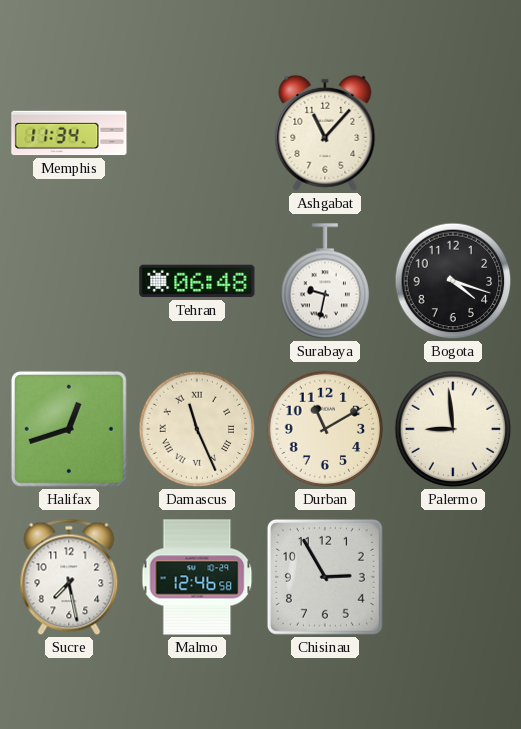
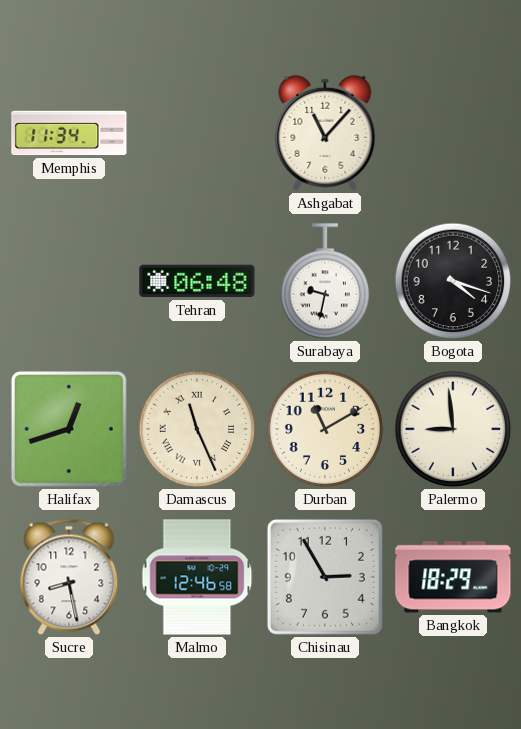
Sucre: 7:28 -> 8:28 (69, 577)
Bangkok: none -> 18:29 (453, 577)
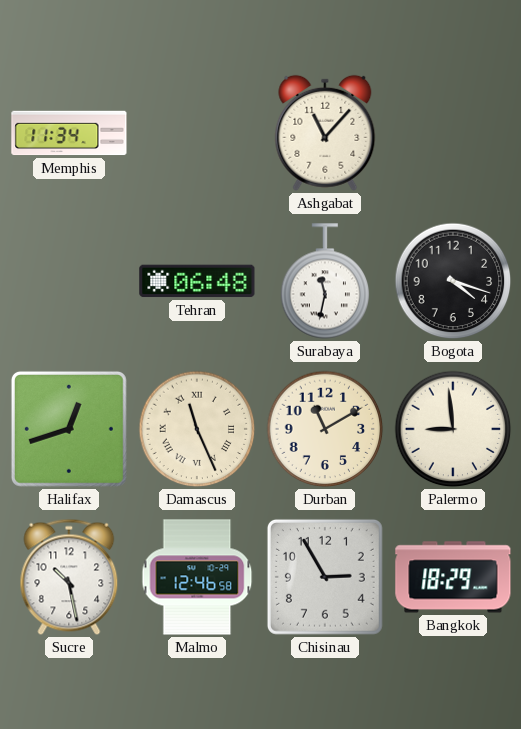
Surabaya: 9:32 -> 11:32 (325, 281)
Sucre: 8:28 -> 10:28 (69, 577)
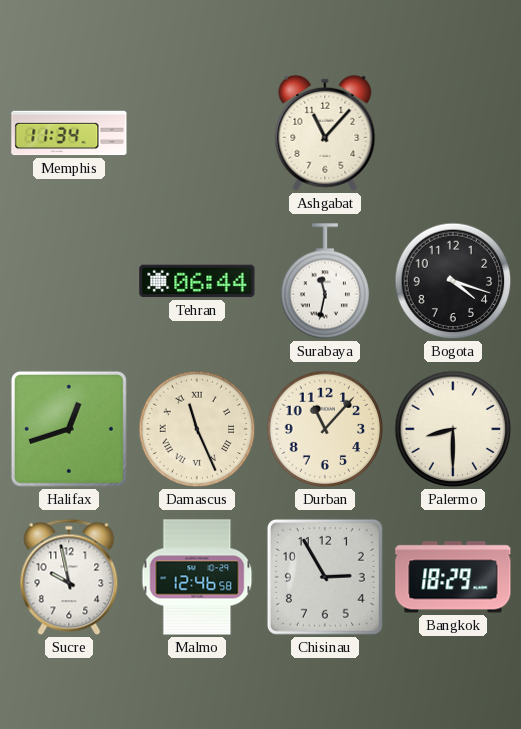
Tehran: 06:48 -> 06:44 (197, 281)
Durban: 11:10 -> 11:07 (325, 429)
Palermo: 8:59 -> 8:30 (453, 429)
Sucre: 10:28 -> 9:58 (69, 577)
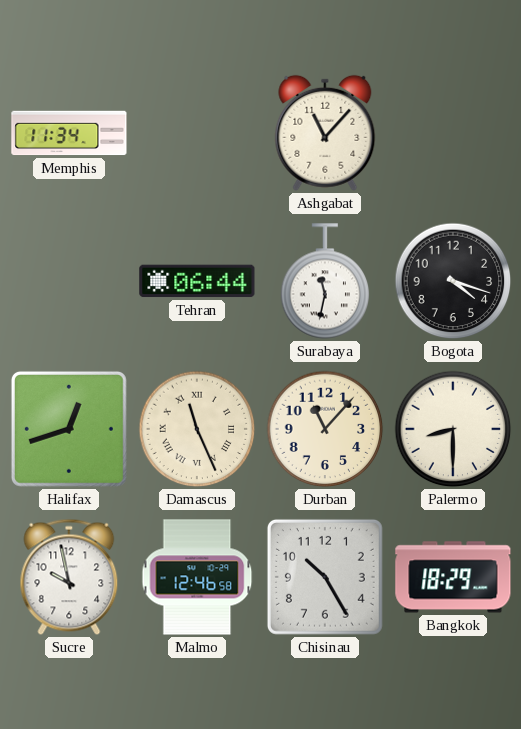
Chisinau: 2:55 -> 10:25 (325, 577)
